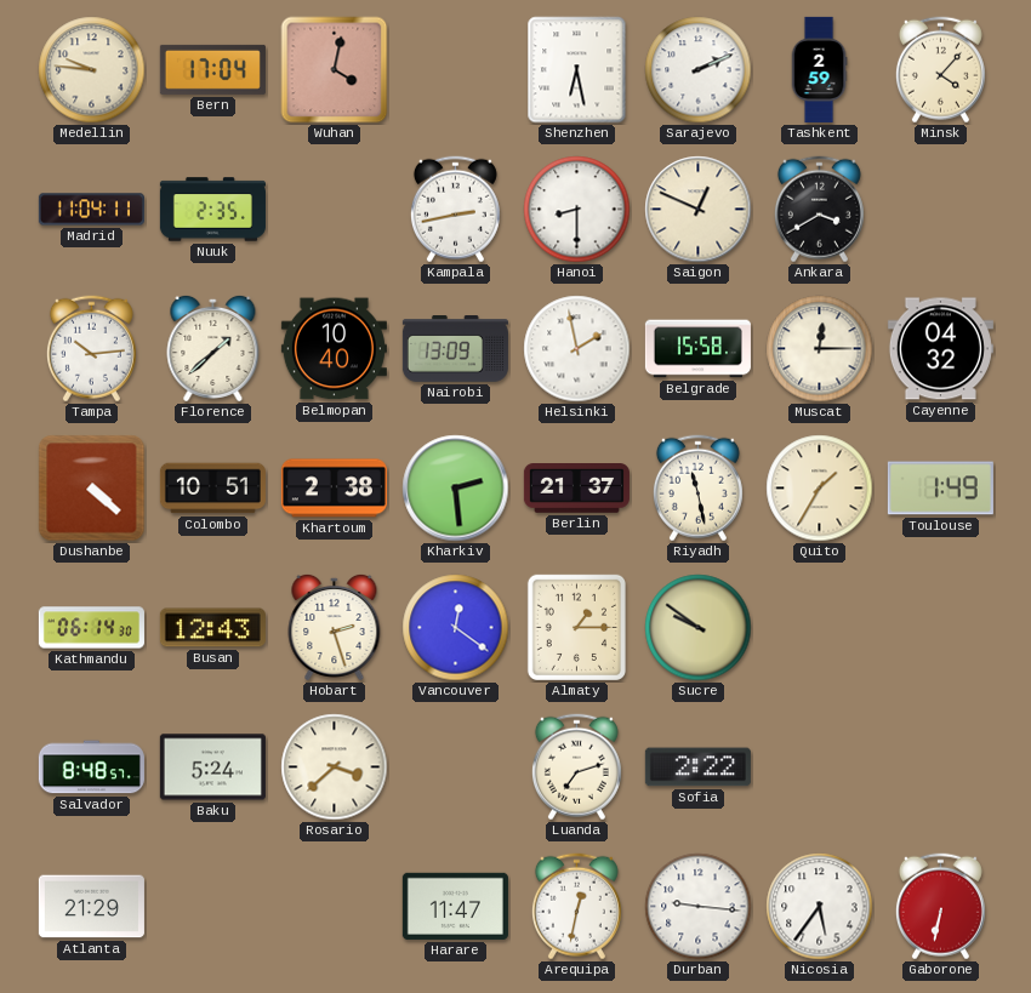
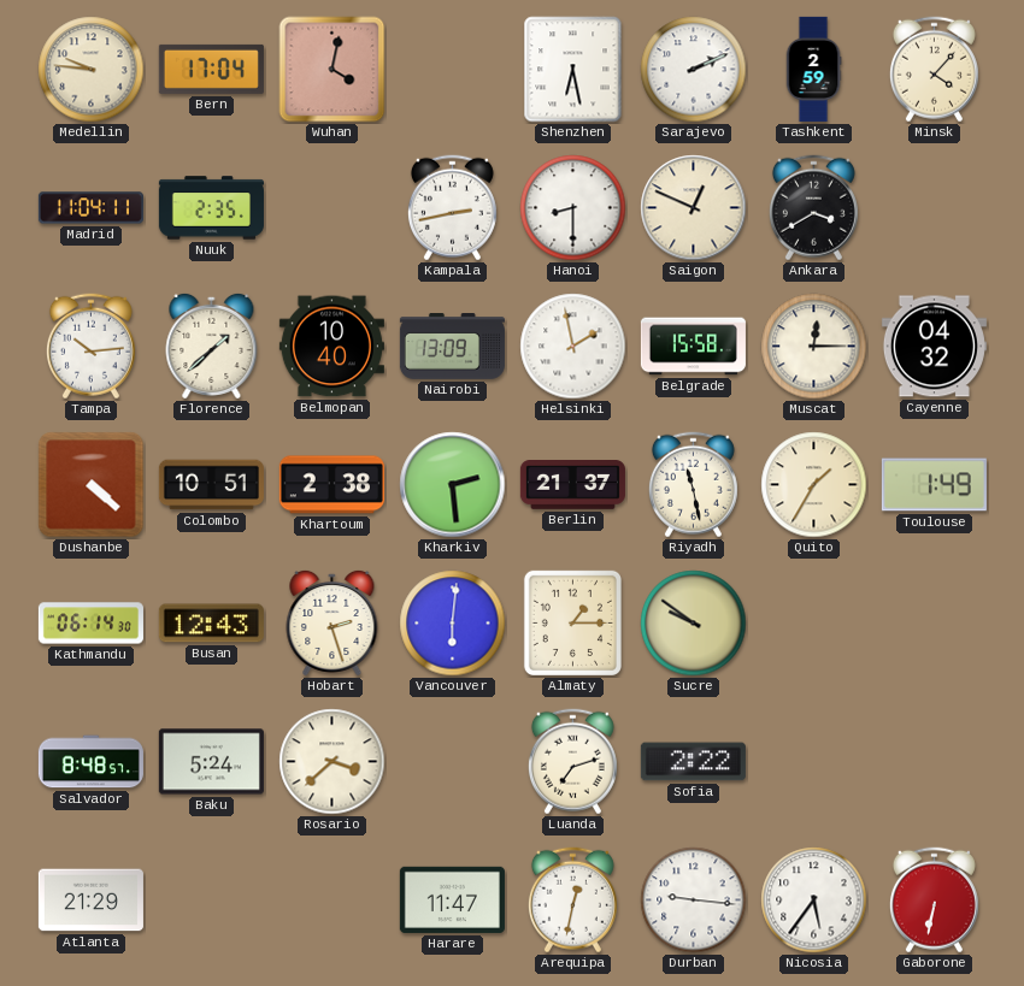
Vancouver: 12:21 -> 6:01 (453, 624)
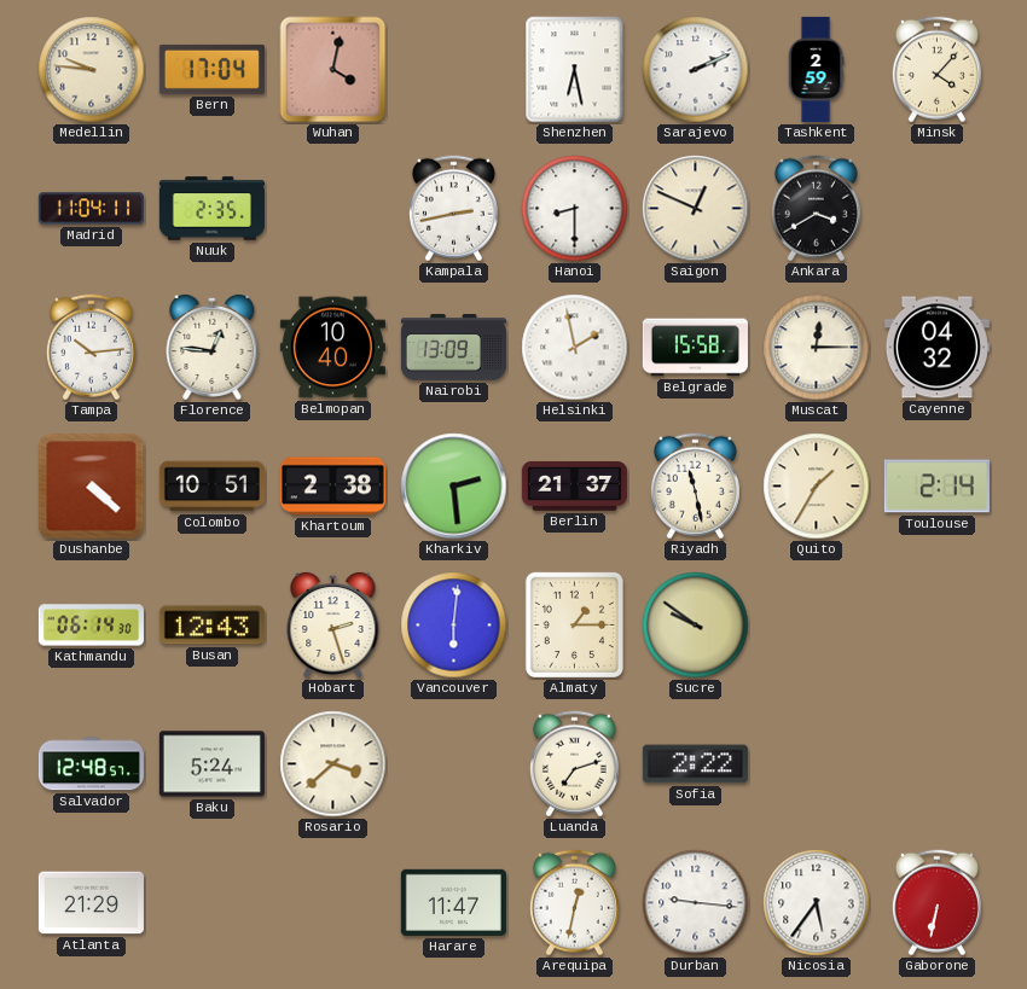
Florence: 1:38 -> 12:46 (213, 347)
Toulouse: 1:49 -> 2:14 (936, 487)
Salvador: 8:48 -> 12:48 (91, 764)
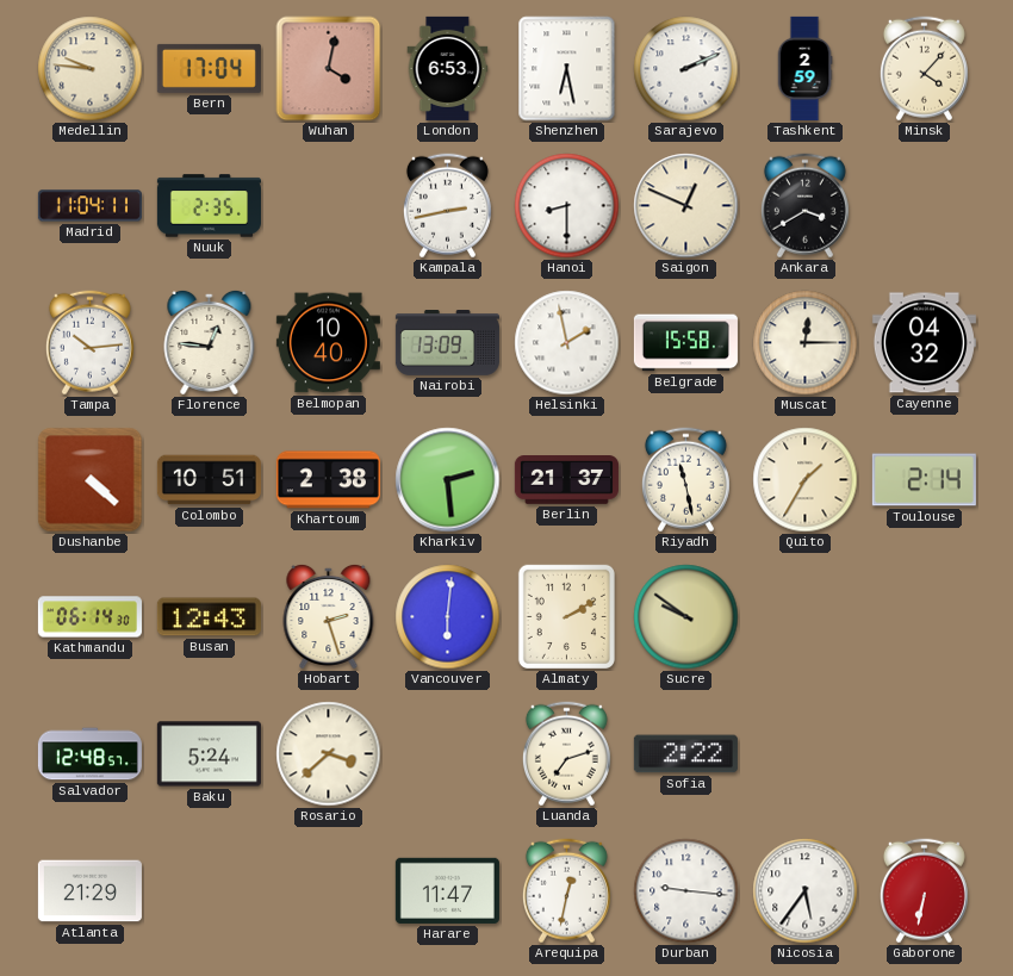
London: none -> 6:53 (448, 68)
Almaty: 1:15 -> 2:10 (566, 616)
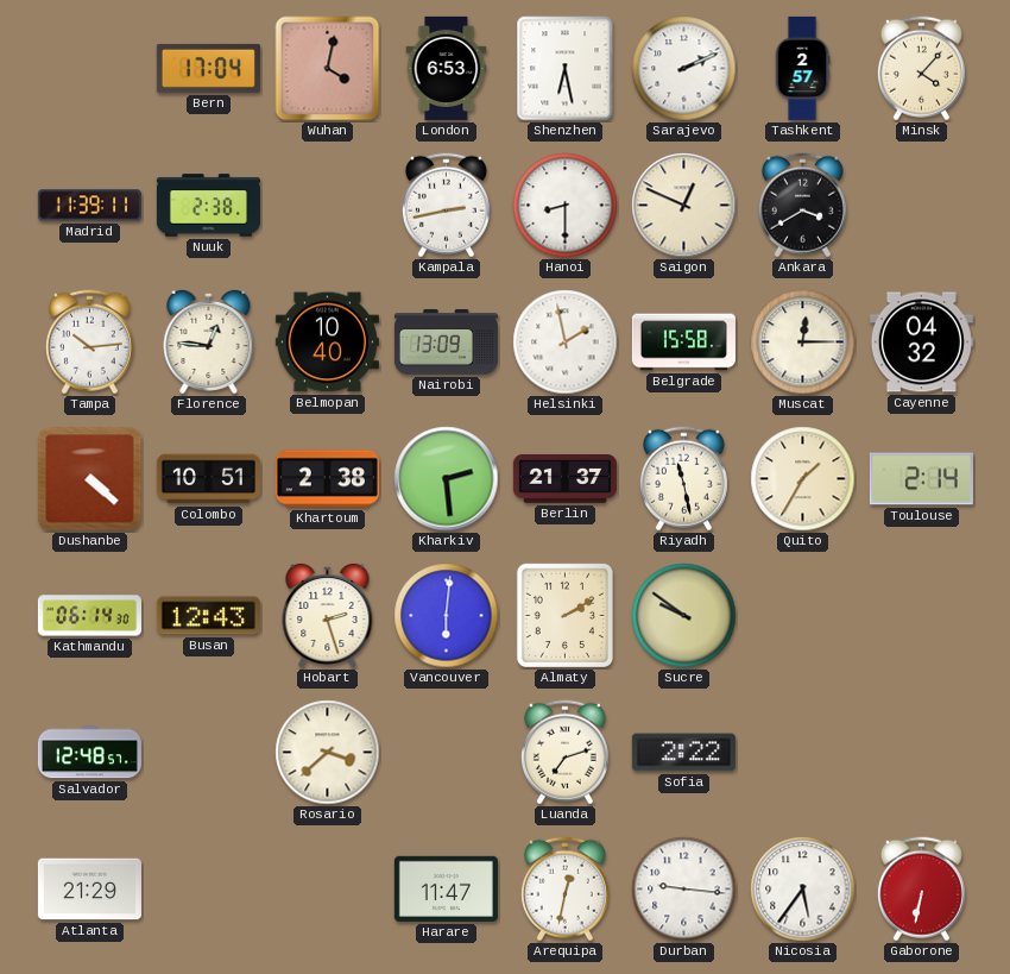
Medellin: 9:46 -> none (91, 69)
Tashkent: 2:59 -> 2:57 (802, 68)
Madrid: 11:04 -> 11:39 (89, 206)
Nuuk: 2:35 -> 2:38 (208, 206)
Baku: 5:24 -> none (209, 754)
